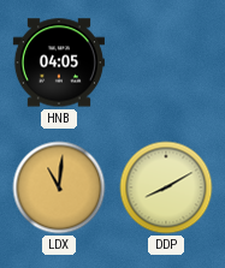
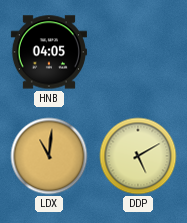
DDP: 8:10 -> 5:10 (138, 156)
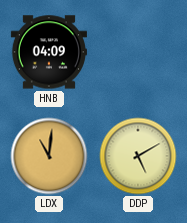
HNB: 04:05 -> 04:09 (49, 52)
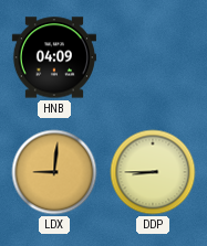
LDX: 11:01 -> 9:01 (54, 172)
DDP: 5:10 -> 8:45 (153, 172)
